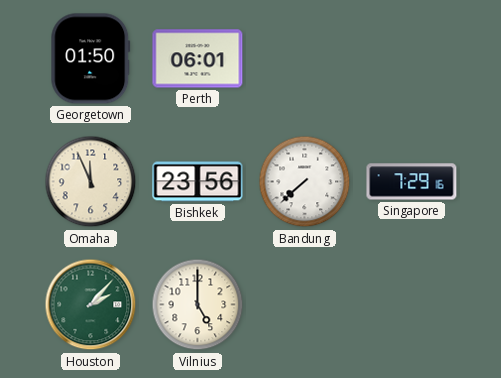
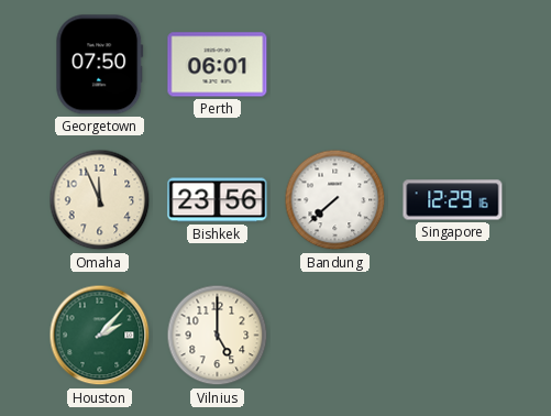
Georgetown: 01:50 -> 07:50 (100, 65)
Singapore: 7:29 -> 12:29 (453, 200)
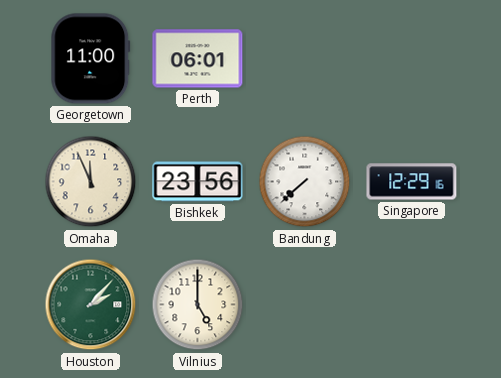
Georgetown: 07:50 -> 11:00 (91, 59)
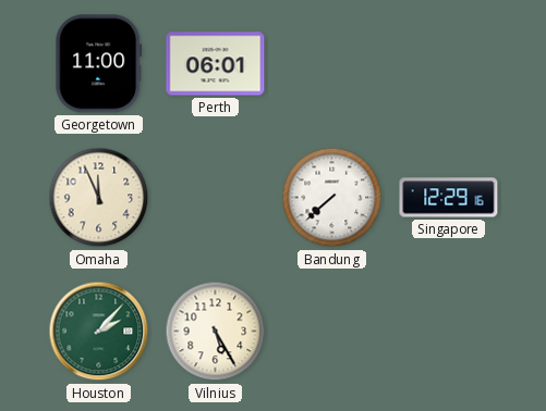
Bishkek: 23:56 -> none (198, 182)
Vilnius: 5:00 -> 5:25 (216, 332)
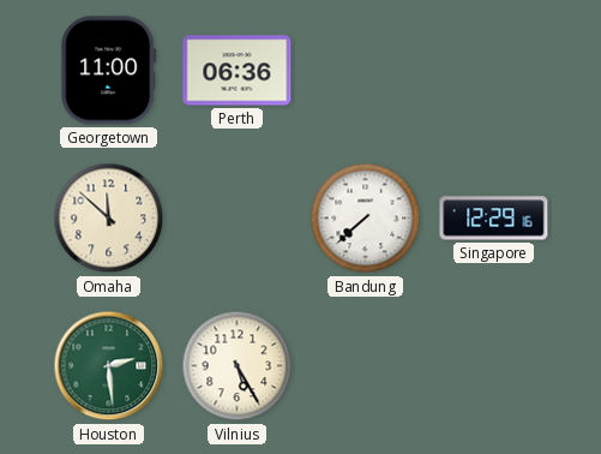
Perth: 06:01 -> 06:36 (238, 71)
Omaha: 11:56 -> 11:52 (109, 219)
Houston: 2:07 -> 2:29 (109, 366)
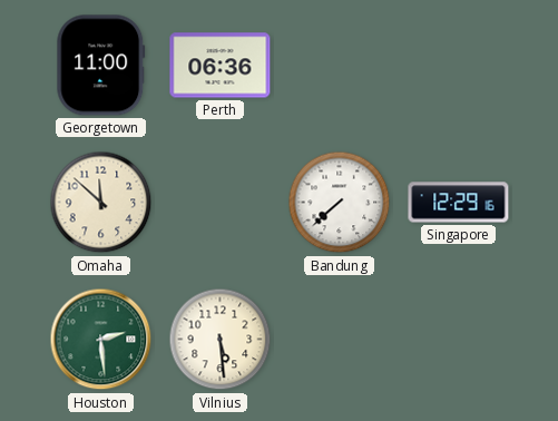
Vilnius: 5:25 -> 5:29 (221, 340)
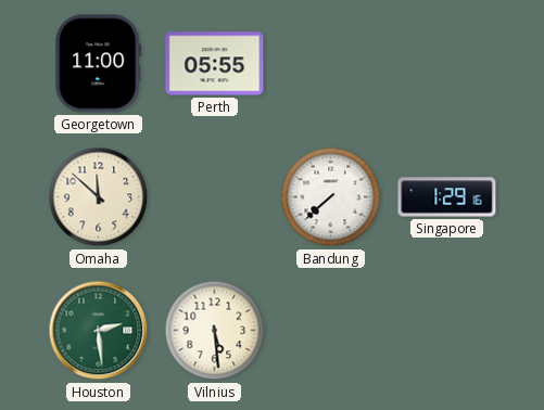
Perth: 06:36 -> 05:55 (215, 64)
Singapore: 12:29 -> 1:29 (447, 197)
